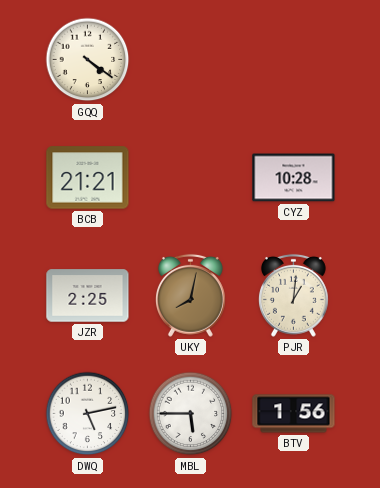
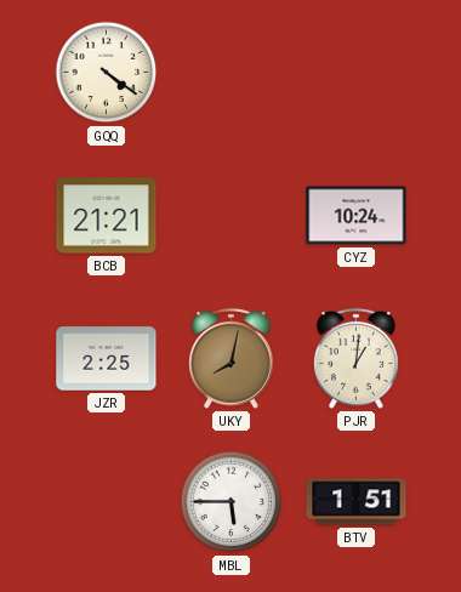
CYZ: 10:28 -> 10:24 (357, 216)
DWQ: 5:13 -> none (88, 414)
BTV: 1:56 -> 1:51 (357, 502)
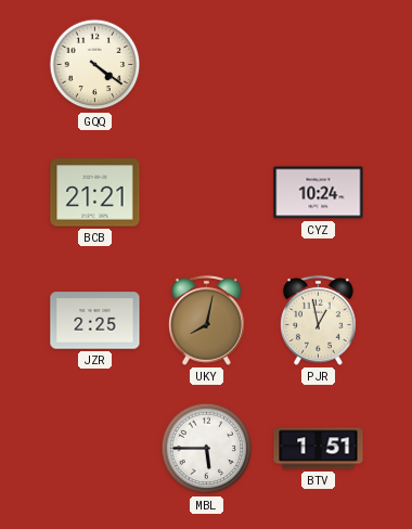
PJR: 1:01 -> 12:58 (318, 320)
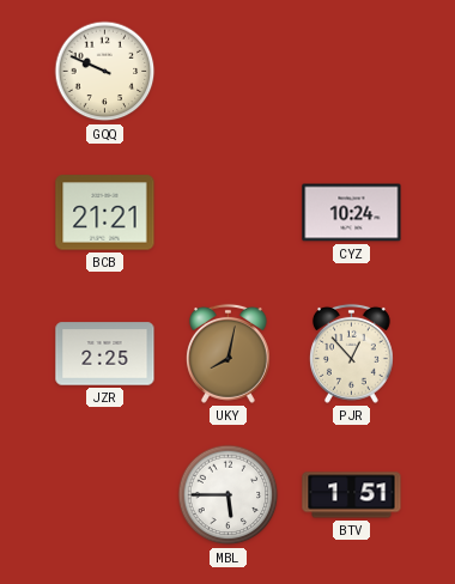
GQQ: 4:21 -> 9:49 (105, 72)
PJR: 12:58 -> 12:53 (351, 353)
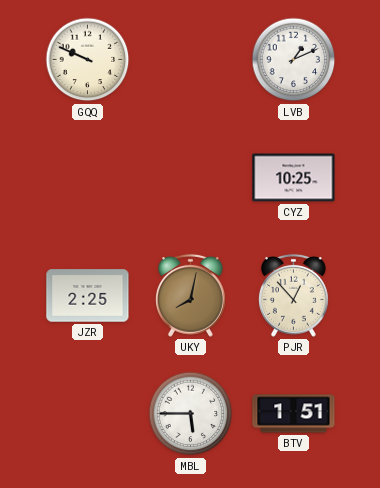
LVB: none -> 1:11 (294, 60)
BCB: 21:21 -> none (105, 213)
CYZ: 10:24 -> 10:25 (294, 178)
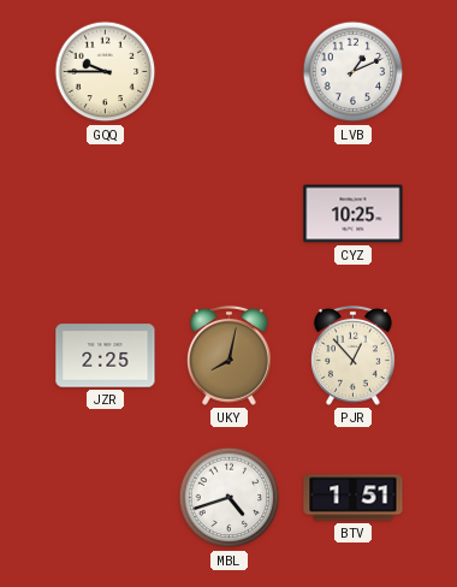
GQQ: 9:49 -> 9:45 (106, 72)
MBL: 5:45 -> 4:42 (230, 498)
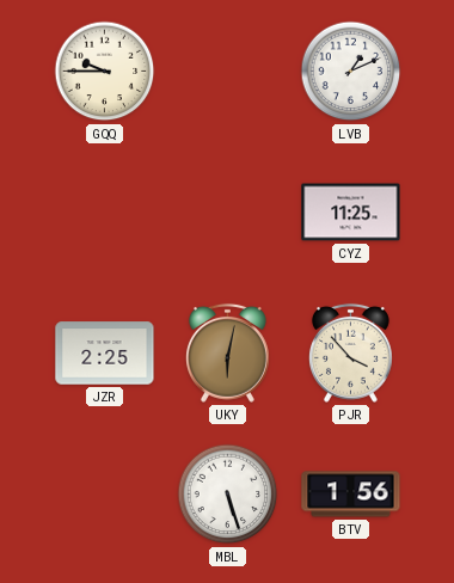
CYZ: 10:25 -> 11:25 (351, 213)
UKY: 8:02 -> 6:02 (227, 352)
PJR: 12:53 -> 3:53 (350, 352)
MBL: 4:42 -> 5:27 (228, 495)
BTV: 1:51 -> 1:56 (351, 495)
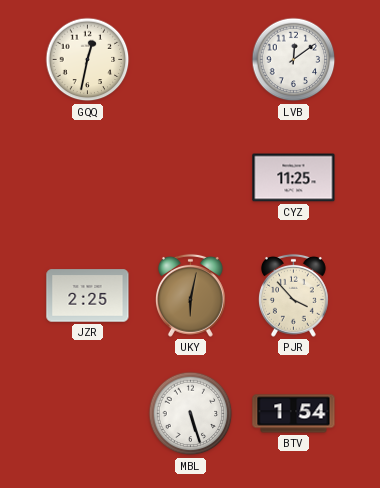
GQQ: 9:45 -> 12:32 (88, 60)
LVB: 1:11 -> 12:09 (294, 60)
BTV: 1:56 -> 1:54 (294, 414)
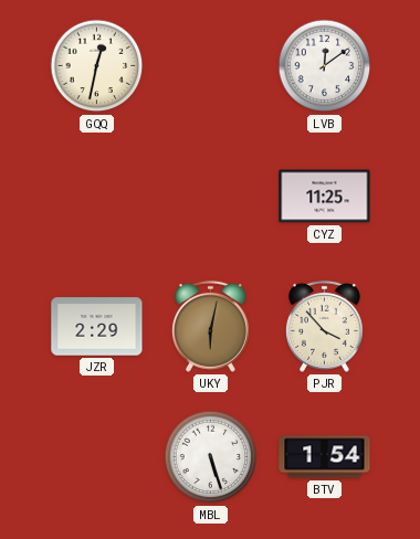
JZR: 2:25 -> 2:29 (97, 327)
